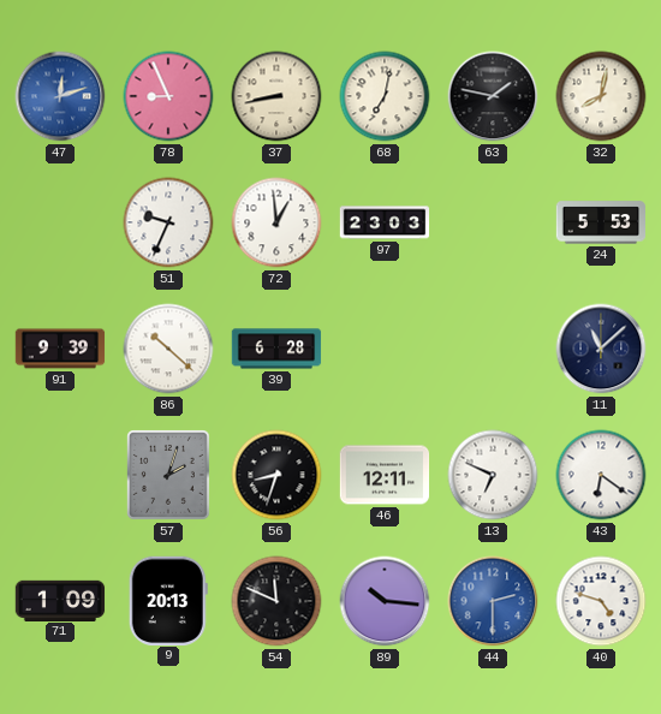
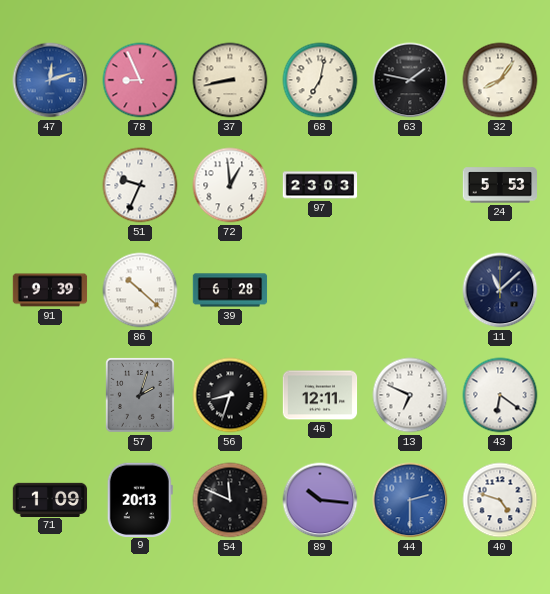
32: 8:02 -> 8:06 (500, 80)
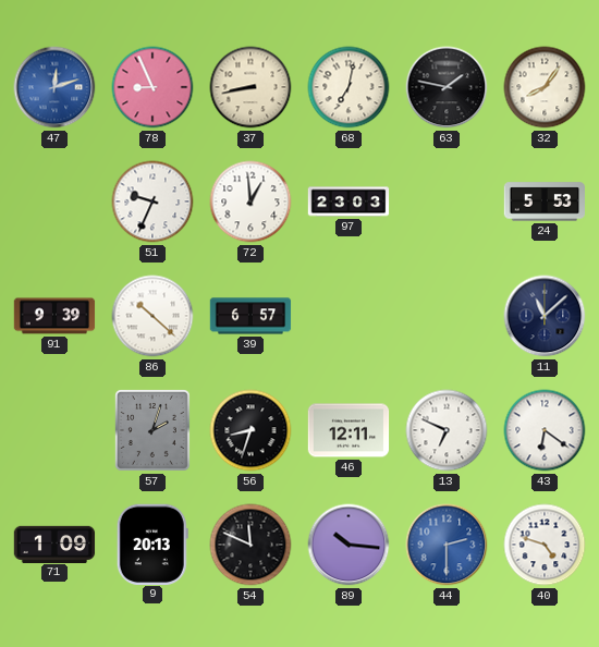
39: 6:28 -> 6:57 (250, 316)
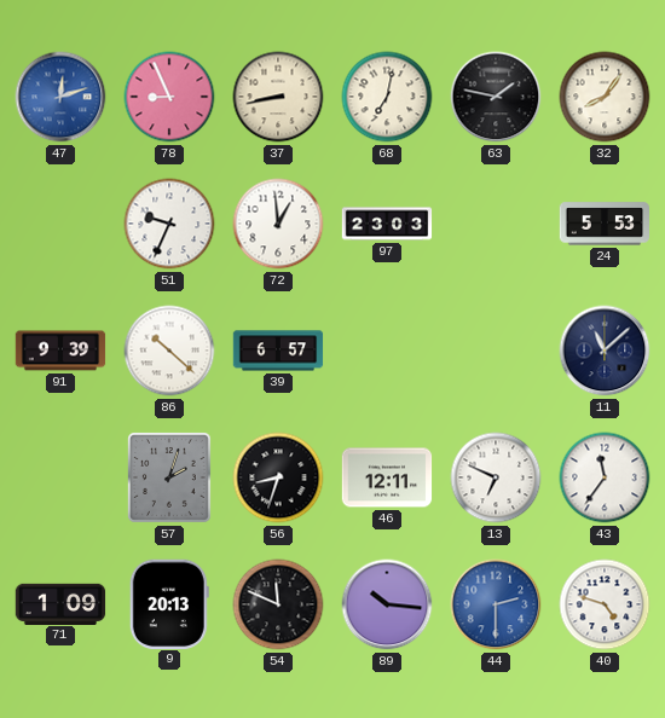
43: 6:21 -> 11:36 (605, 477)
